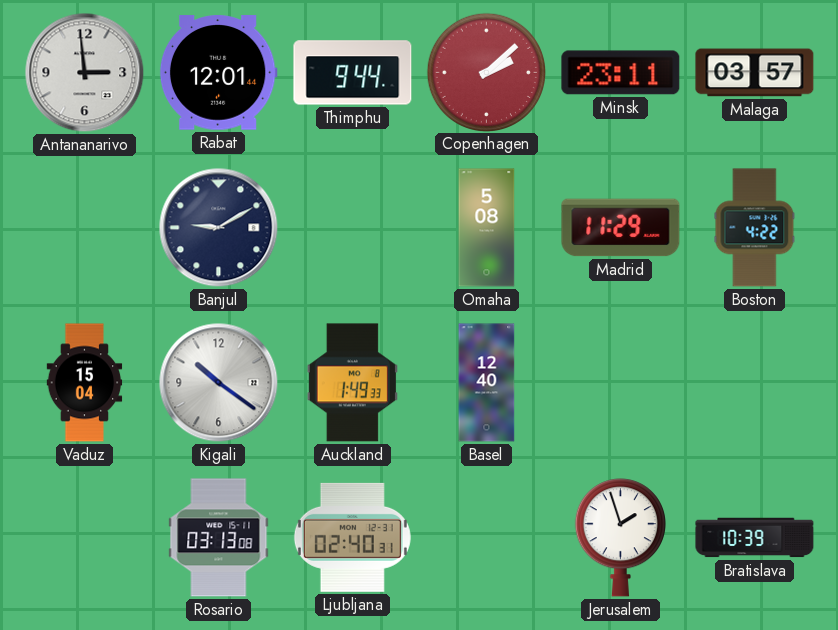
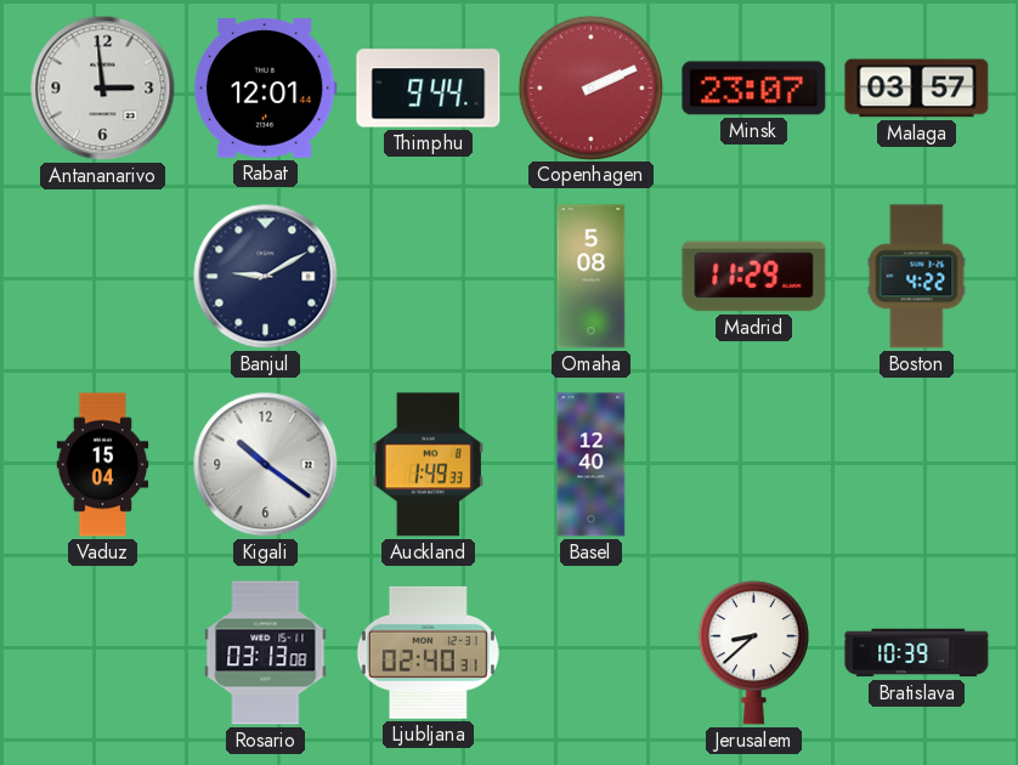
Copenhagen: 2:08 -> 2:11 (590, 87)
Minsk: 23:11 -> 23:07 (754, 89)
Jerusalem: 1:57 -> 8:38 (753, 653)
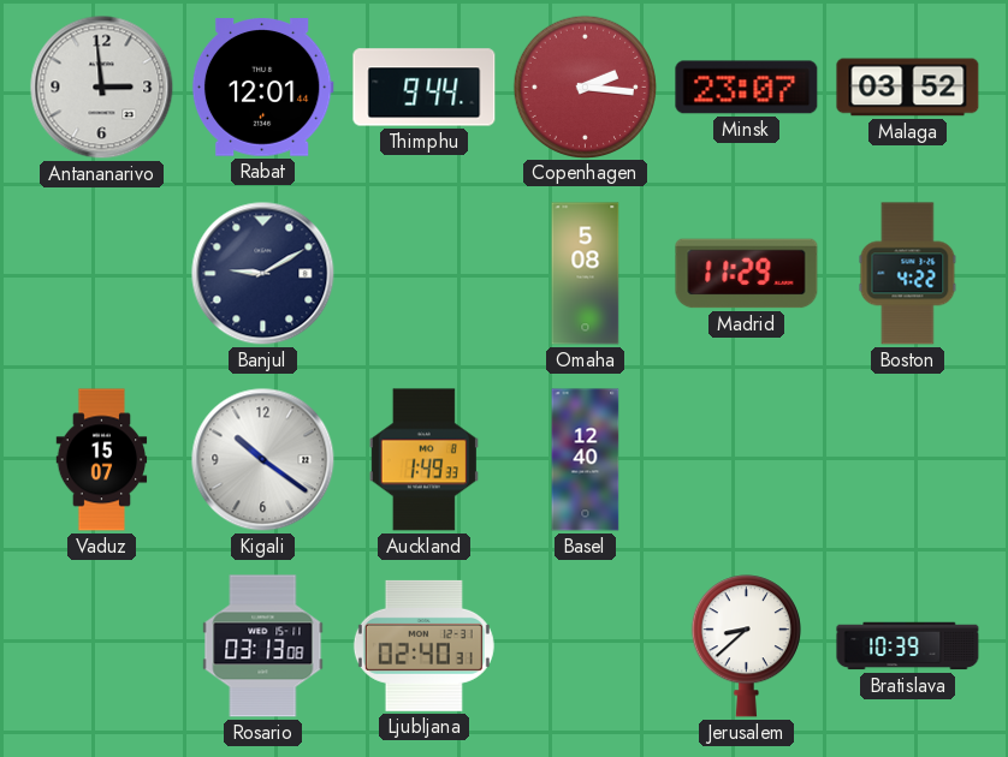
Copenhagen: 2:11 -> 2:16 (585, 87)
Malaga: 03:57 -> 03:52 (908, 88)
Vaduz: 15:04 -> 15:07 (102, 460)
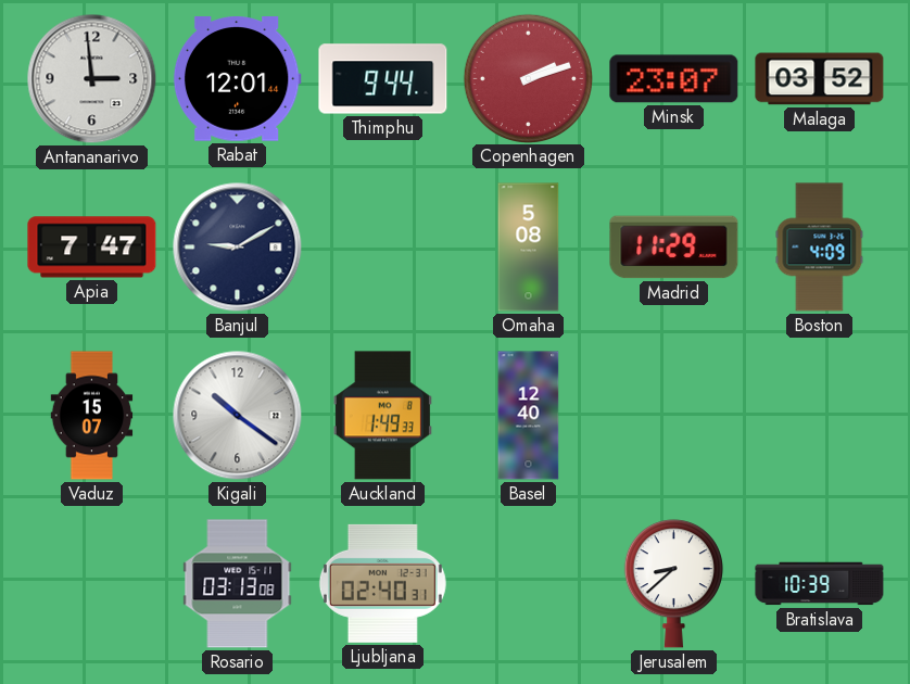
Copenhagen: 2:16 -> 2:12 (528, 78)
Apia: none -> 7:47 (92, 248)
Boston: 4:22 -> 4:09 (820, 248)
